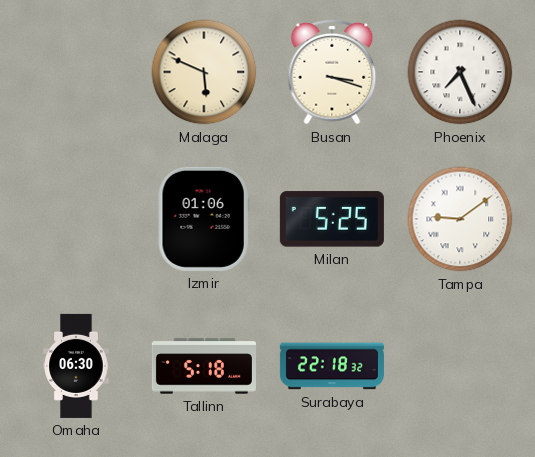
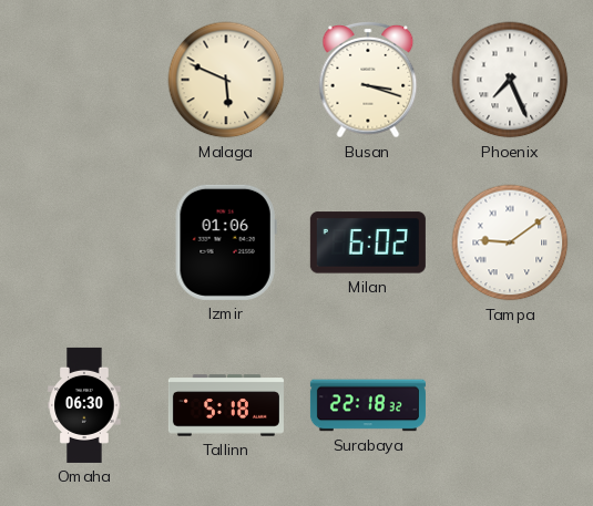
Milan: 5:25 -> 6:02 (368, 242)
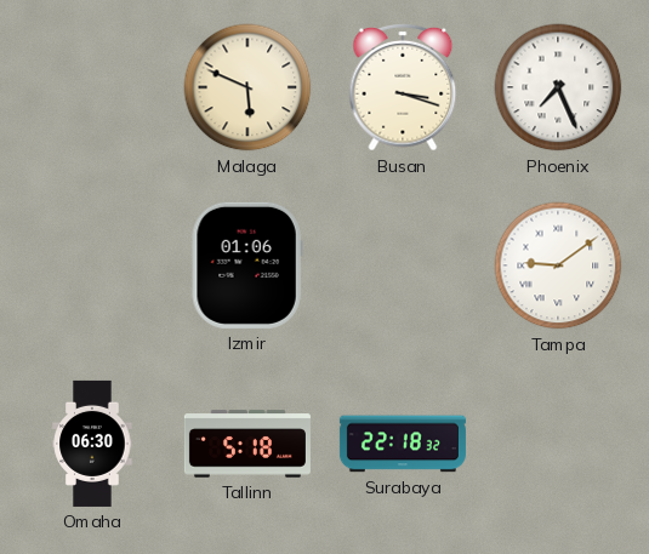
Milan: 6:02 -> none (368, 242)
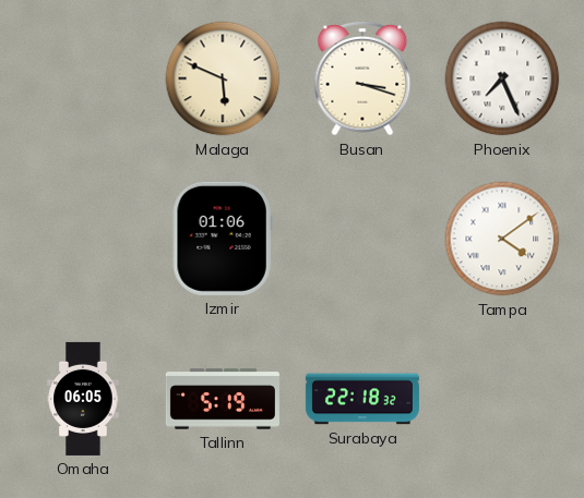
Tampa: 9:09 -> 4:09 (502, 239)
Omaha: 06:30 -> 06:05 (83, 399)
Tallinn: 5:18 -> 5:19 (223, 399)
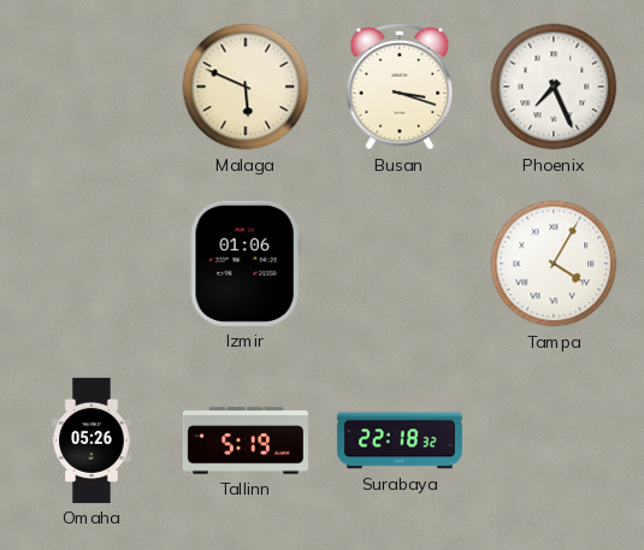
Tampa: 4:09 -> 4:05 (554, 264)
Omaha: 06:05 -> 05:26 (91, 440)
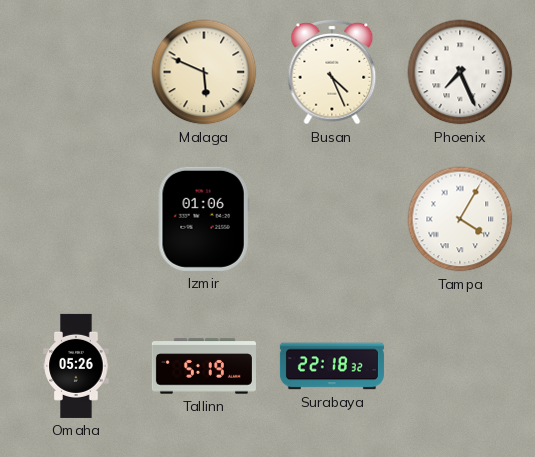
Busan: 3:18 -> 4:26 (332, 72)
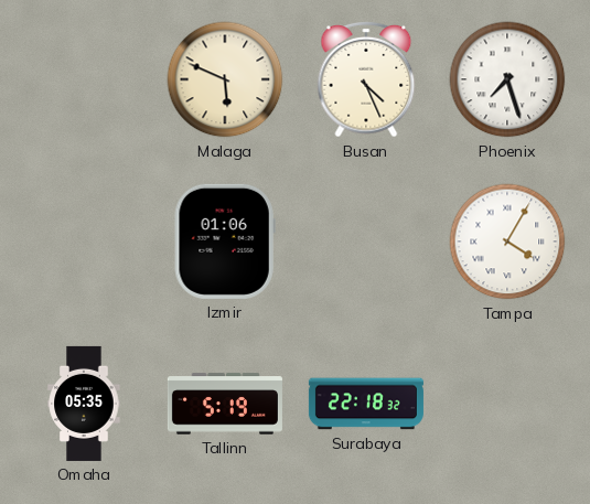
Phoenix: 7:26 -> 7:27 (507, 79)
Omaha: 05:26 -> 05:35 (84, 404)
